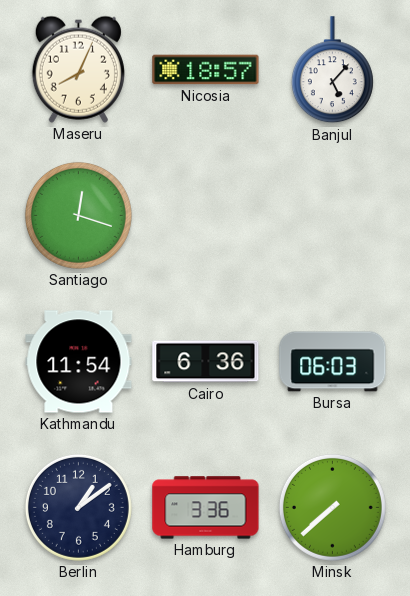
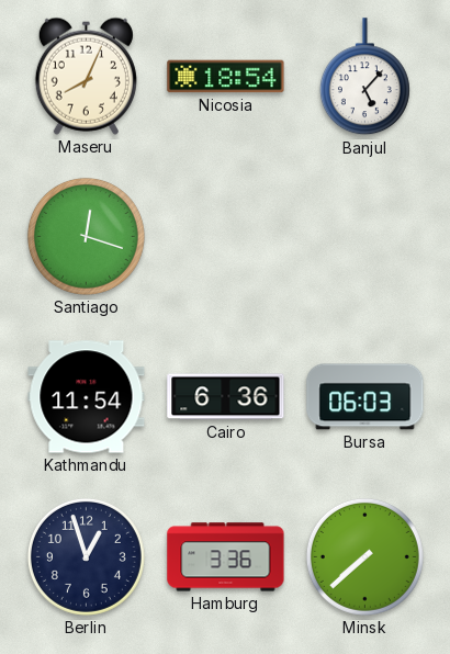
Nicosia: 18:57 -> 18:54 (226, 77)
Berlin: 1:09 -> 12:57 (86, 556)
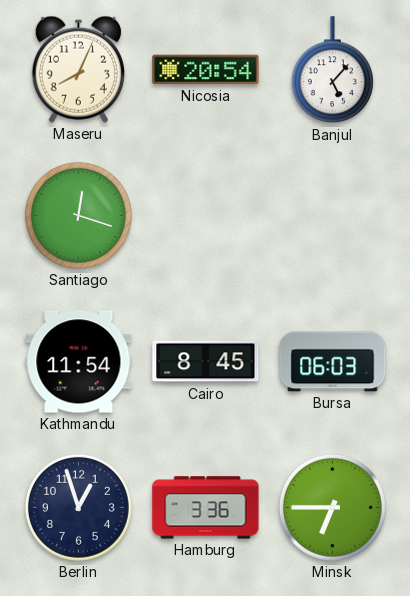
Nicosia: 18:54 -> 20:54 (206, 70)
Cairo: 6:36 -> 8:45 (206, 362)
Minsk: 7:38 -> 6:45 (332, 507)
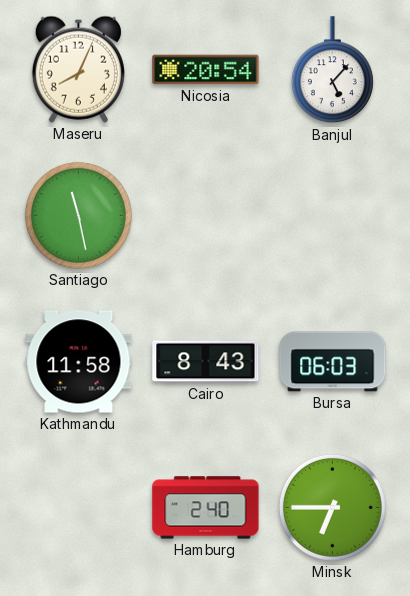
Santiago: 12:18 -> 11:28 (78, 215)
Kathmandu: 11:54 -> 11:58 (79, 362)
Cairo: 8:45 -> 8:43 (206, 362)
Berlin: 12:57 -> none (78, 507)
Hamburg: 3:36 -> 2:40 (206, 508)
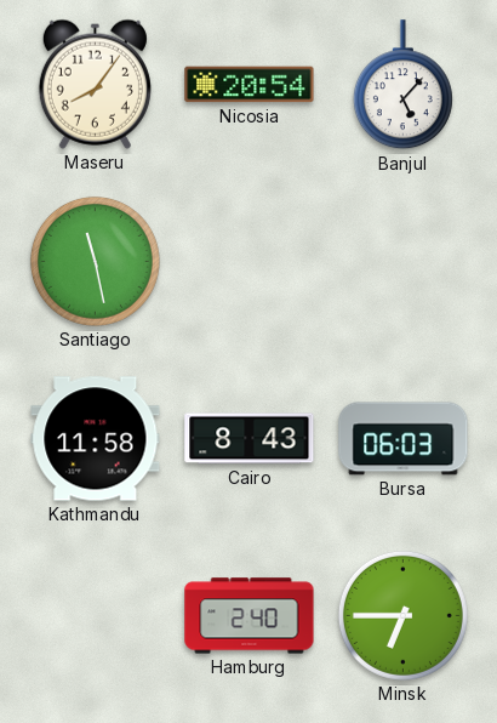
Maseru: 8:04 -> 8:06 (95, 84)
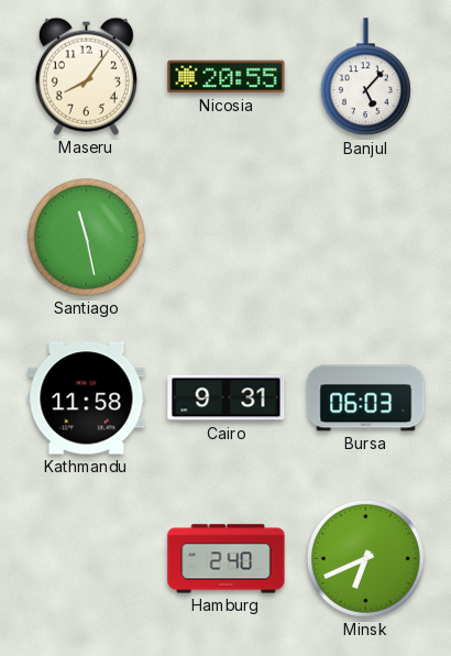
Nicosia: 20:54 -> 20:55 (227, 77)
Cairo: 8:43 -> 9:31 (227, 398)
Minsk: 6:45 -> 6:41 (365, 558)
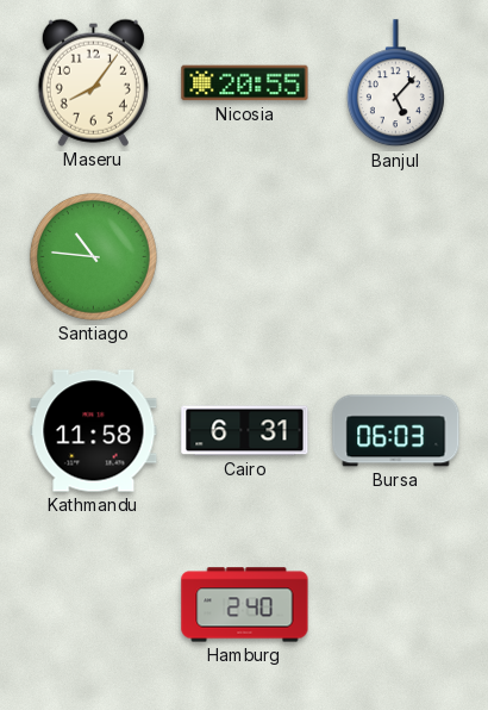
Santiago: 11:28 -> 10:46 (93, 256)
Cairo: 9:31 -> 6:31 (245, 431)
Minsk: 6:41 -> none (365, 558)
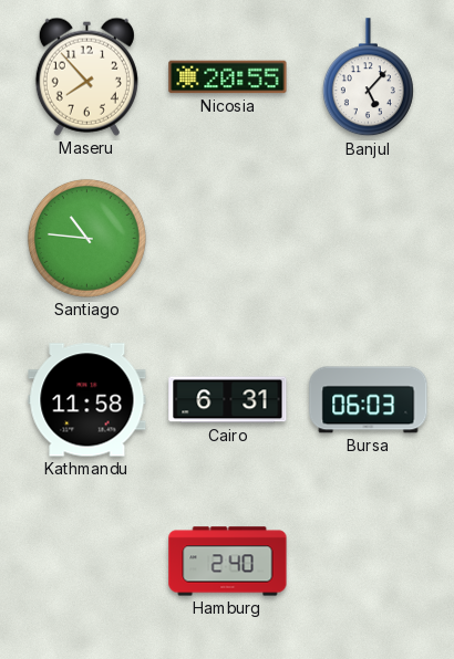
Maseru: 8:06 -> 7:53 (86, 76)
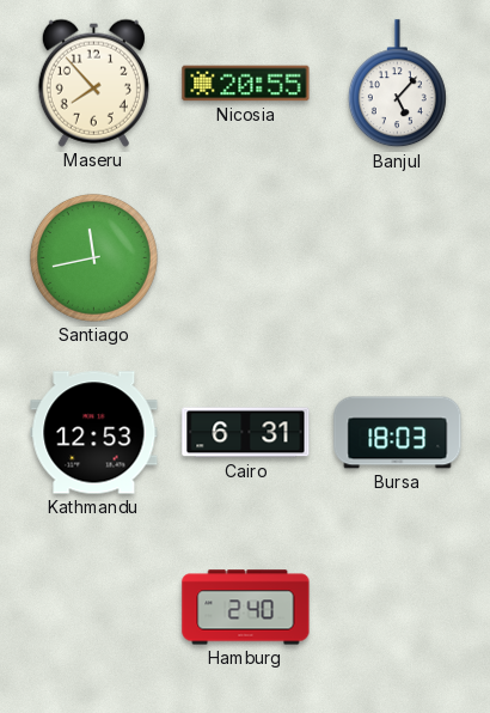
Santiago: 10:46 -> 11:43 (93, 257)
Kathmandu: 11:58 -> 12:53 (94, 433)
Bursa: 06:03 -> 18:03 (398, 433)
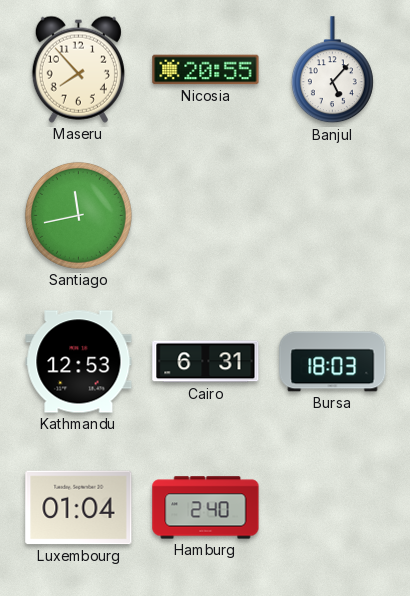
Luxembourg: none -> 01:04 (79, 508)
